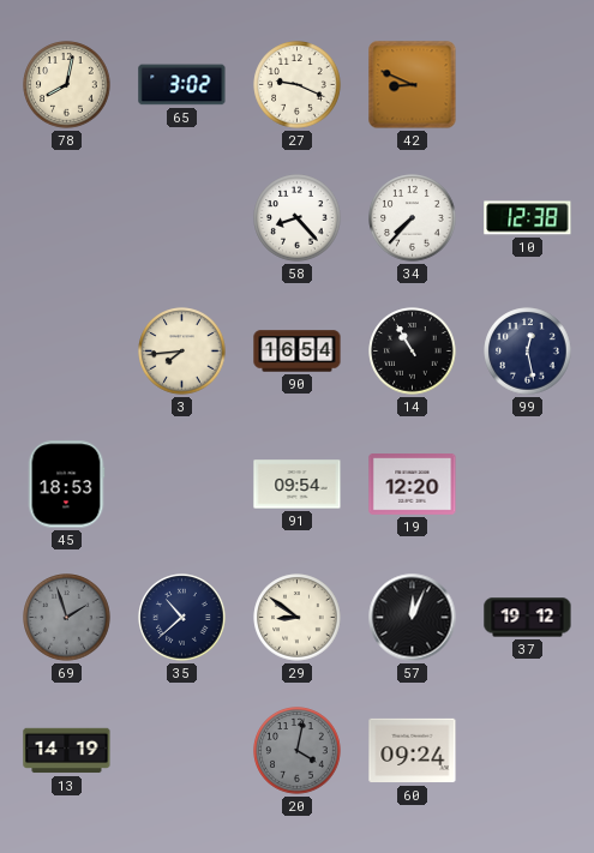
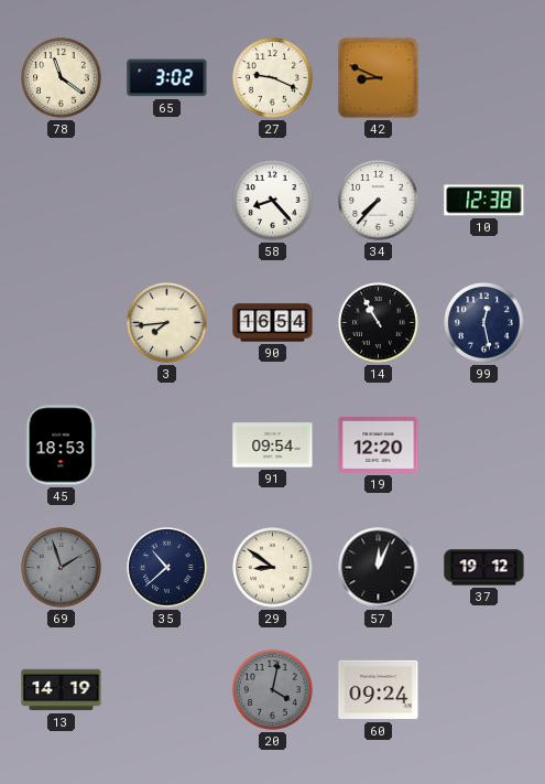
78: 8:02 -> 11:21 (62, 78)
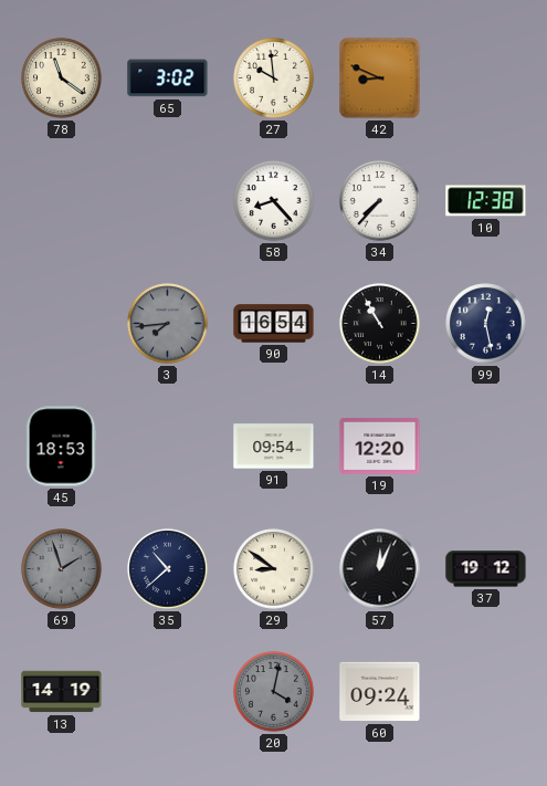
27: 9:19 -> 9:59 (274, 78)
3 dial: cream -> grey (168, 324)
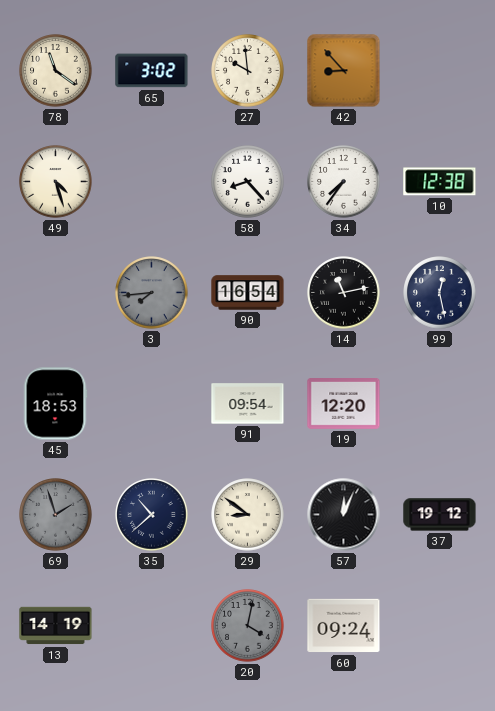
42: 8:49 -> 8:53 (344, 71)
49: none -> 4:27 (56, 182)
34: 7:37 -> 7:36 (344, 182)
14: 10:55 -> 11:13 (344, 293)
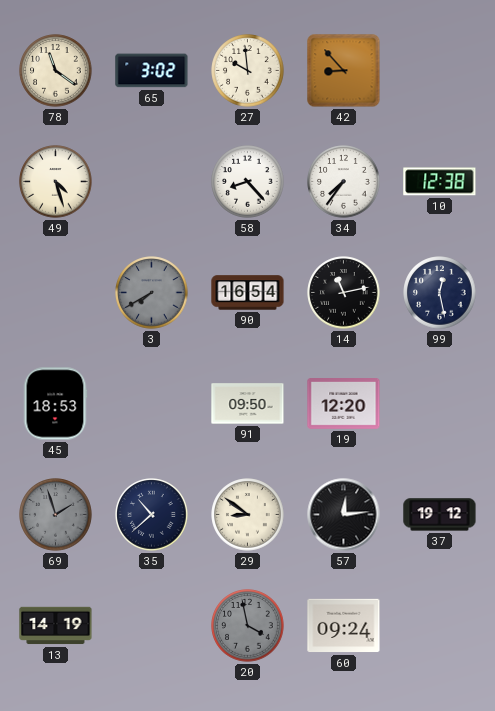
3: 7:44 -> 7:40 (152, 293)
91: 09:54 -> 09:50 (248, 404)
57: 12:04 -> 12:14 (344, 515)
20: 4:02 -> 3:58 (248, 626)
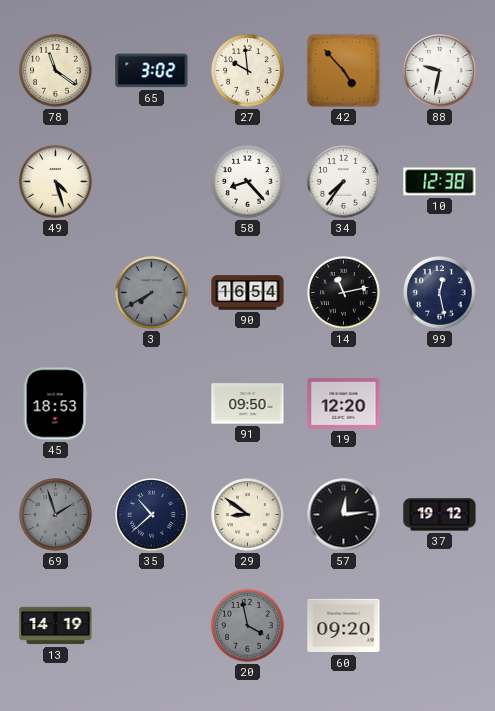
42: 8:53 -> 4:53 (344, 71)
88: none -> 9:32 (440, 71)
60: 09:24 -> 09:20 (344, 626)
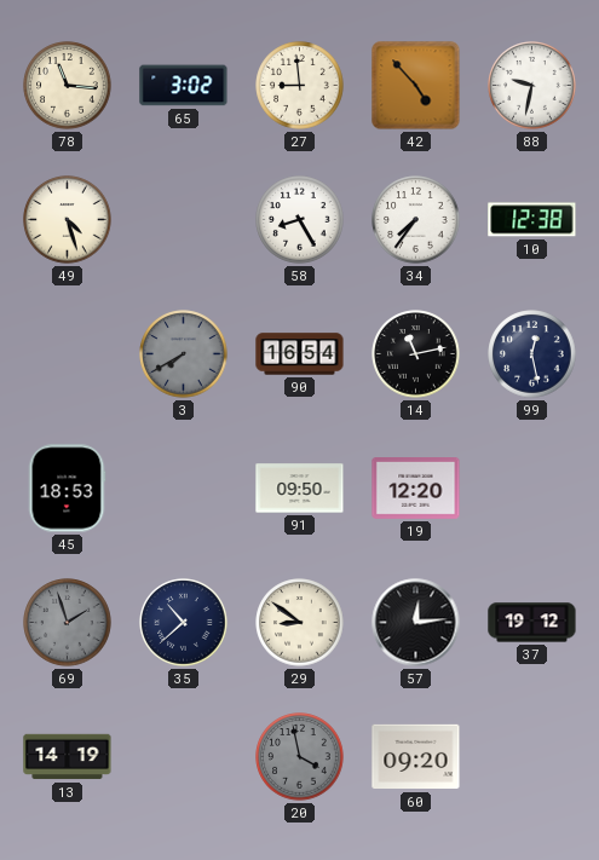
78: 11:21 -> 11:16 (68, 86)
27: 9:59 -> 8:59 (300, 86)
58: 8:23 -> 8:25 (300, 220)
